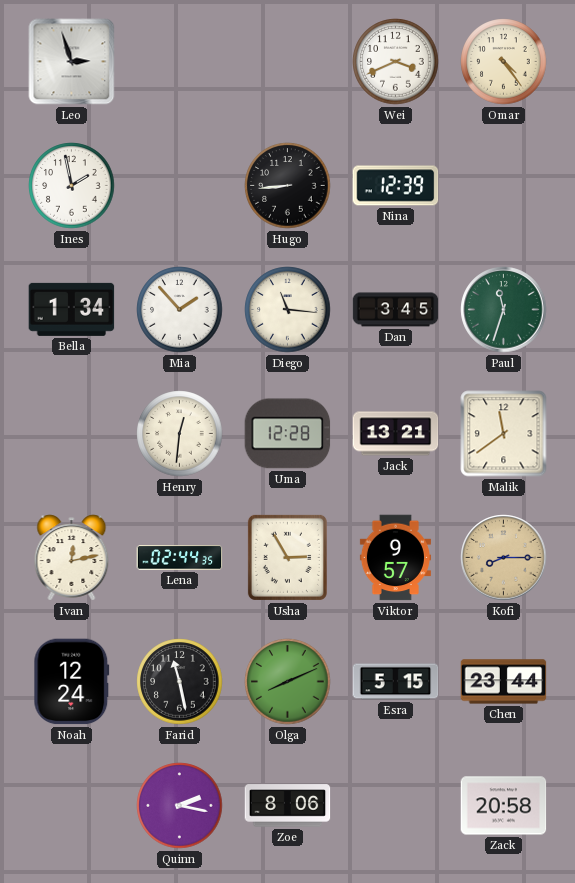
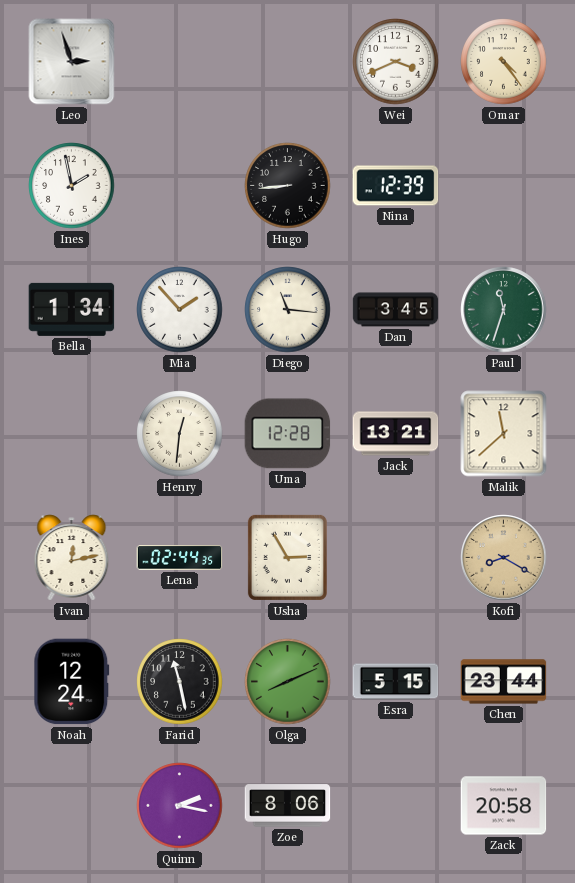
Malik: 11:39 -> 11:38 (504, 434)
Viktor: 9:57 -> none (395, 558)
Kofi: 8:15 -> 8:20 (504, 558)
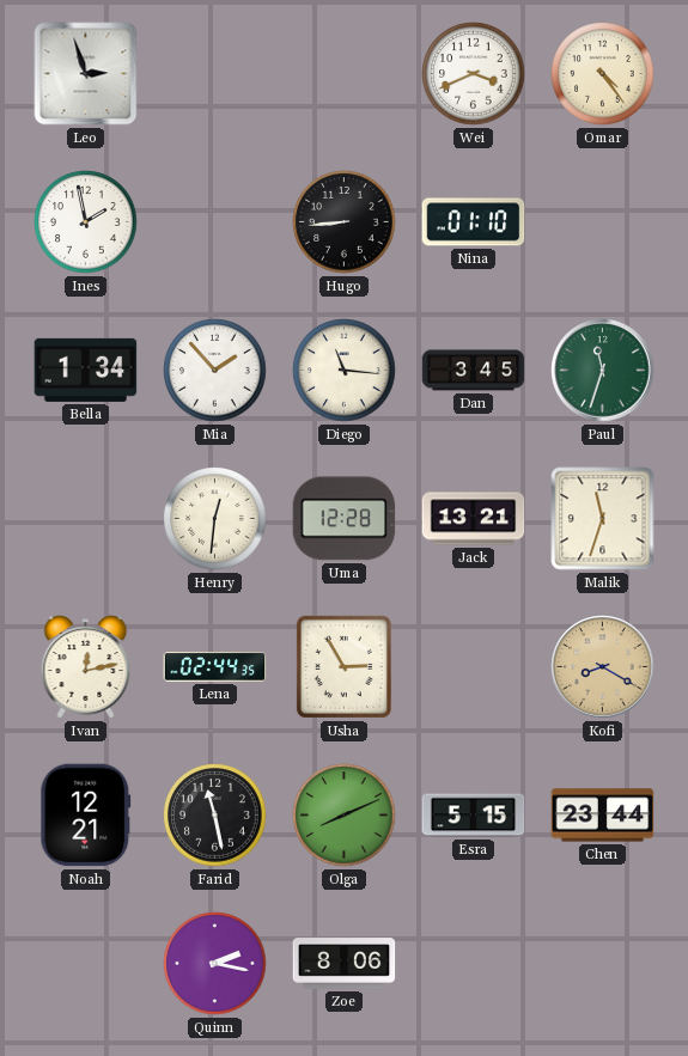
Nina: 12:39 -> 01:10 (474, 222)
Malik: 11:38 -> 11:33 (603, 519)
Noah: 12:24 -> 12:21 (86, 816)
Zack: 20:58 -> none (504, 806)
